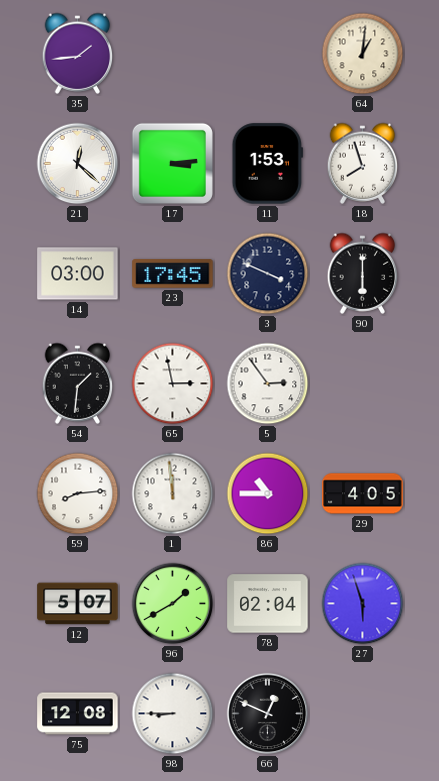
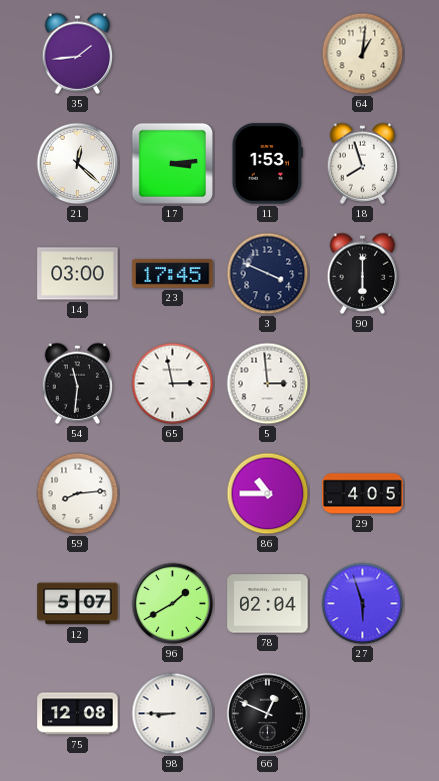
54: 1:31 -> 11:31 (78, 383)
5: 2:54 -> 2:59 (268, 384)
1: 11:59 -> none (173, 494)
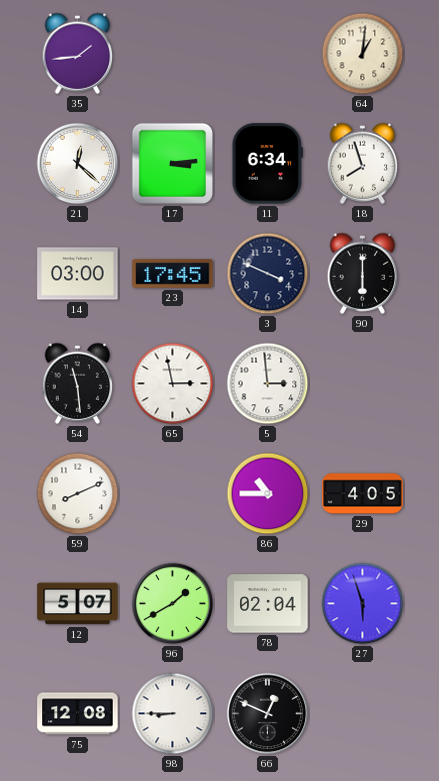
11: 1:53 -> 6:34 (267, 164)
54: 11:31 -> 11:29 (78, 383)
59: 8:14 -> 8:11 (78, 494)
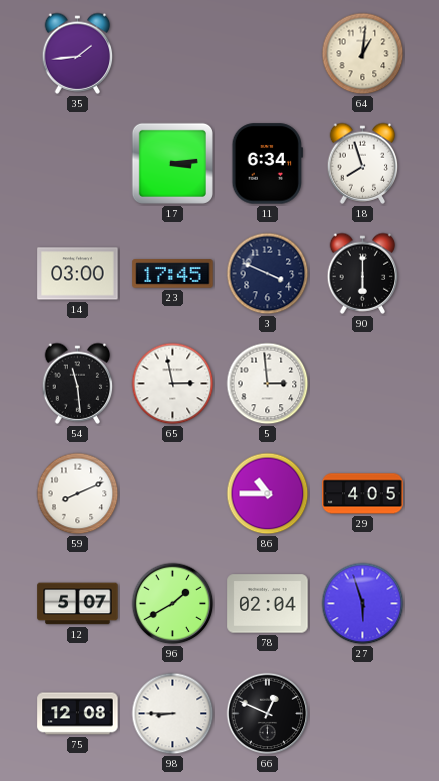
21: 12:22 -> none (78, 164)
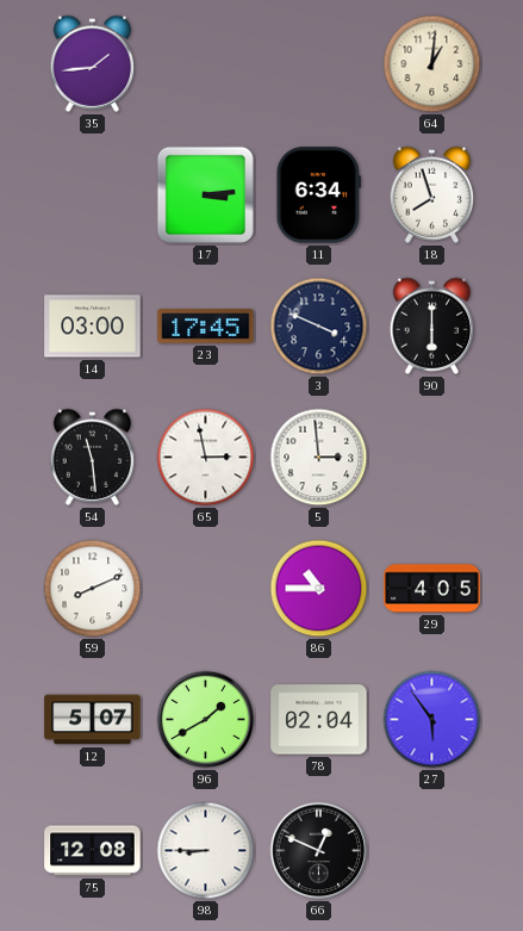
27: 5:57 -> 5:54 (432, 720)
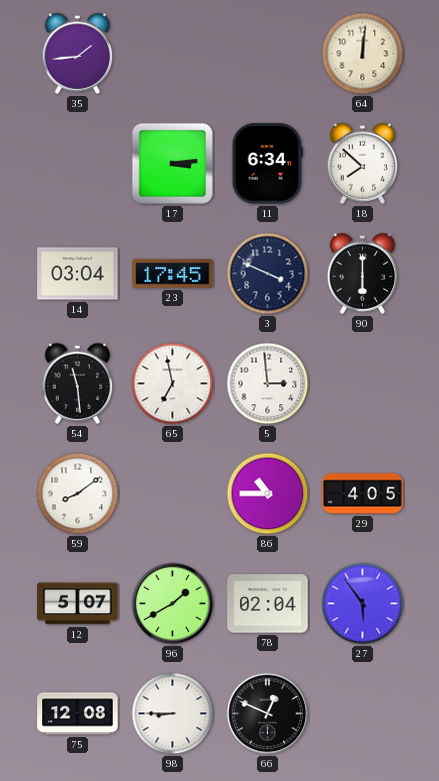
64: 1:01 -> 12:01 (363, 54)
18: 7:57 -> 7:52 (363, 163)
14: 03:00 -> 03:04 (78, 274)
65: 2:58 -> 6:58 (173, 384)
59: 8:11 -> 8:09 (78, 494)
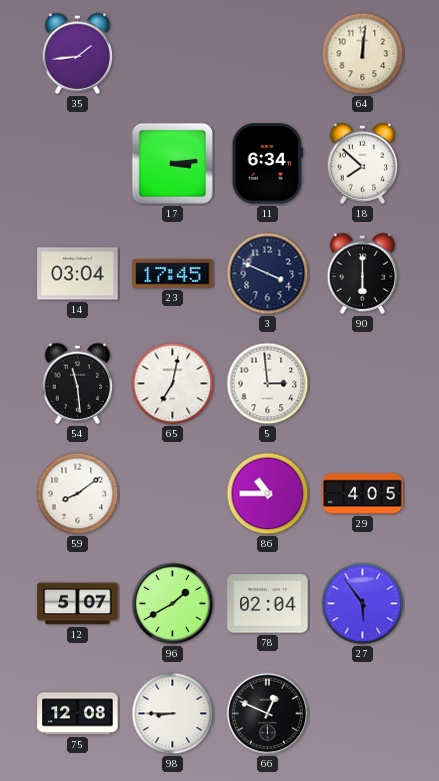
65: 6:58 -> 7:02 (173, 384)
